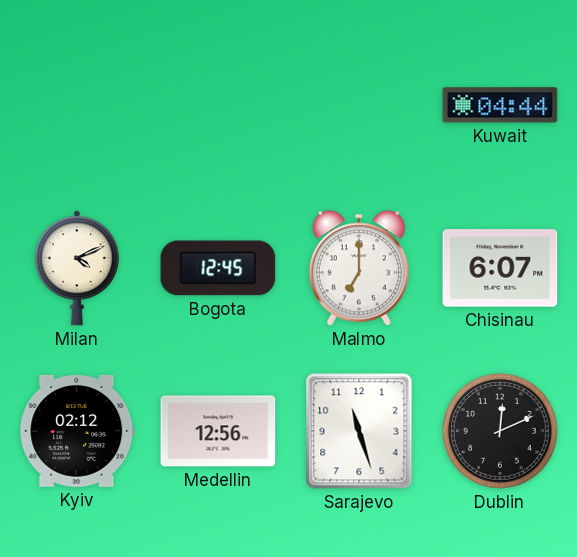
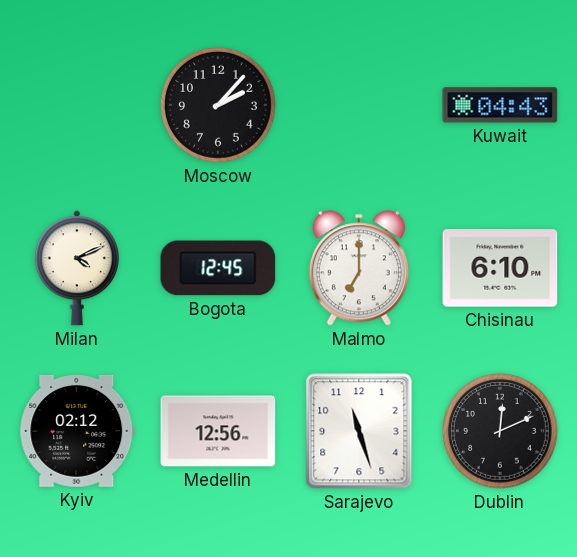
Moscow: none -> 2:07 (218, 105)
Kuwait: 04:44 -> 04:43 (500, 105)
Chisinau: 6:07 -> 6:10 (500, 268)
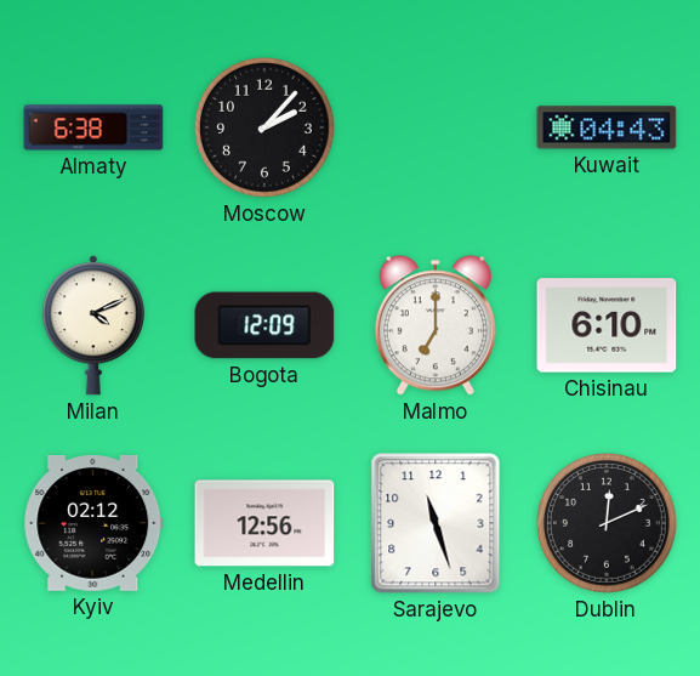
Almaty: none -> 6:38 (93, 127)
Bogota: 12:45 -> 12:09 (264, 325)
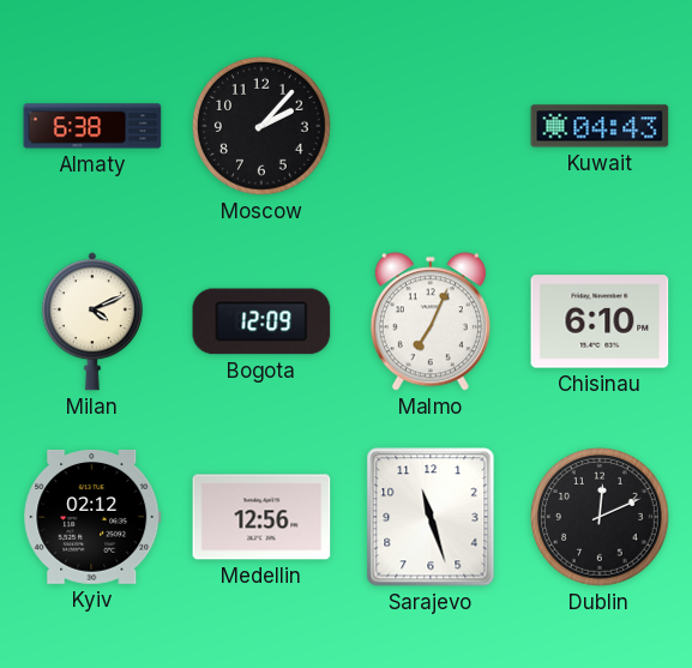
Malmo: 7:00 -> 7:04 (431, 321)
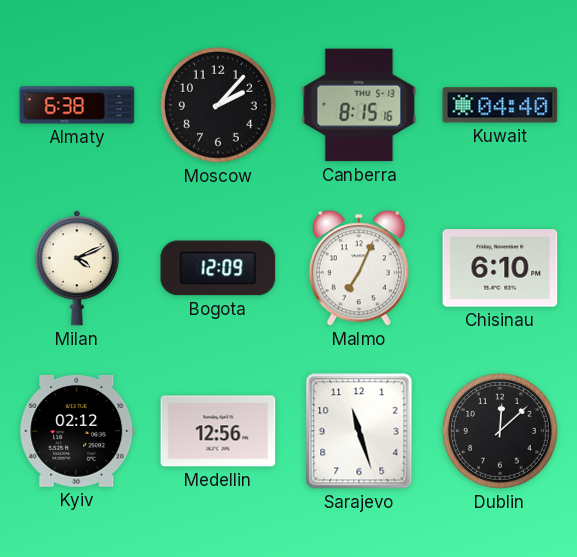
Canberra: none -> 8:15 (359, 105)
Kuwait: 04:43 -> 04:40 (500, 105)
Dublin: 12:11 -> 12:08 (500, 431)
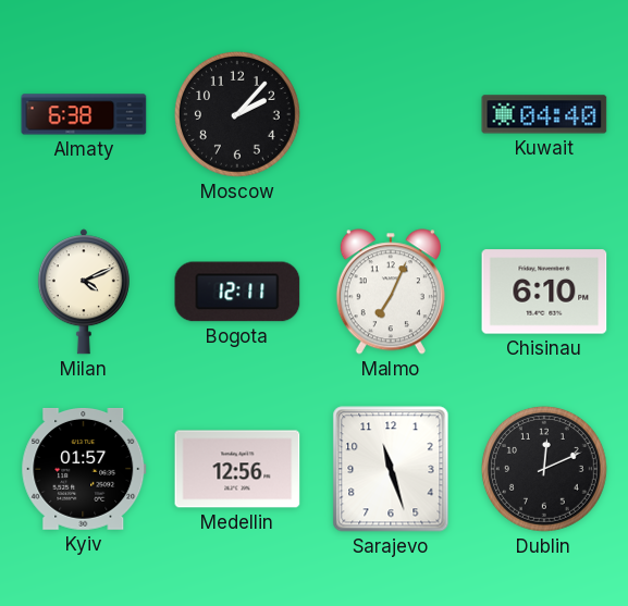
Canberra: 8:15 -> none (359, 105)
Bogota: 12:09 -> 12:11 (237, 292)
Kyiv: 02:12 -> 01:57 (84, 469)
Dublin: 12:08 -> 12:11 (544, 469)
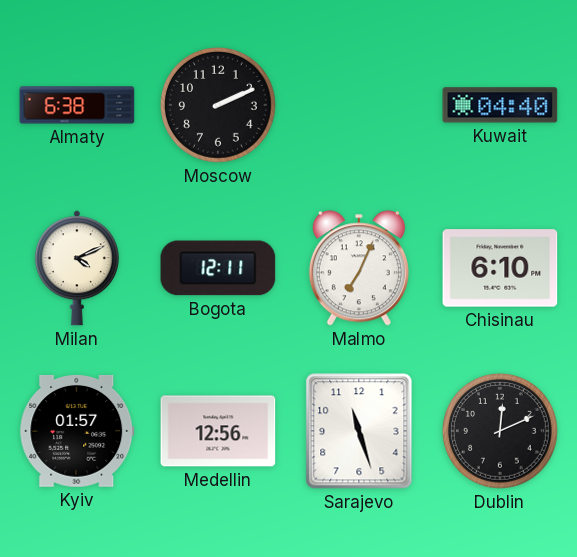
Moscow: 2:07 -> 2:11 (218, 105)
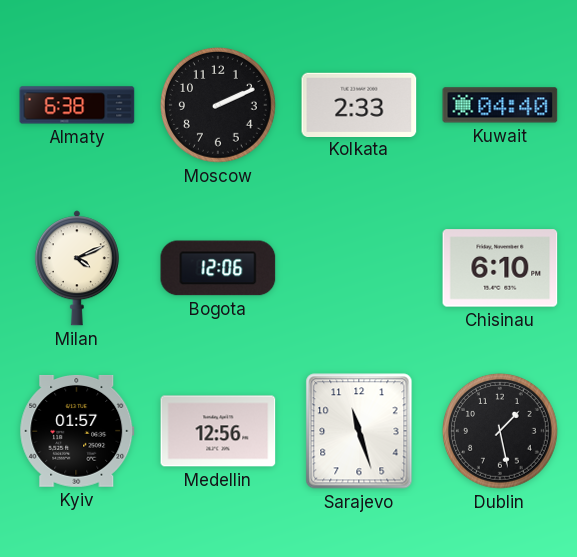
Kolkata: none -> 2:33 (359, 104)
Bogota: 12:11 -> 12:06 (218, 268)
Malmo: 7:04 -> none (359, 268)
Dublin: 12:11 -> 1:28 (500, 431)
